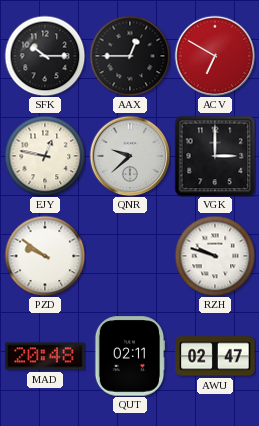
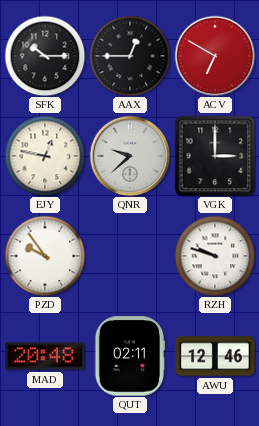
PZD: 9:51 -> 9:54 (45, 256)
AWU: 02:47 -> 12:46 (215, 356)
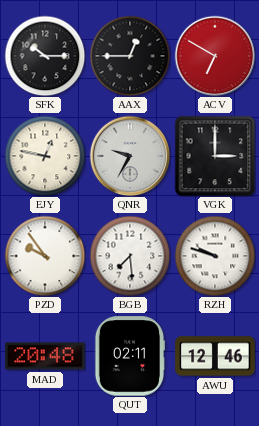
QNR: 9:38 -> 9:35 (130, 156)
BGB: none -> 7:29 (130, 256)
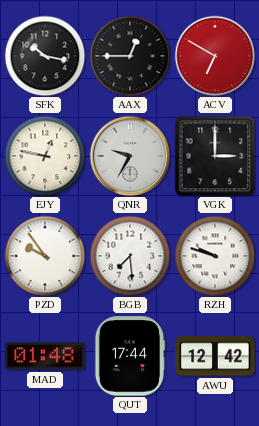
SFK: 10:15 -> 10:17 (45, 56)
MAD: 20:48 -> 01:48 (45, 356)
QUT: 02:11 -> 17:44 (130, 356)
AWU: 12:46 -> 12:42 (215, 356)
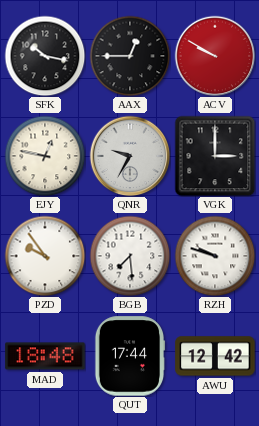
ACV: 6:50 -> 9:50 (215, 56)
MAD: 01:48 -> 18:48 (45, 356)
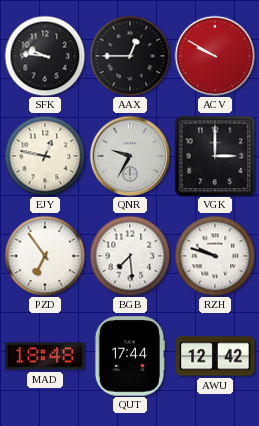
SFK: 10:17 -> 9:46 (45, 56)
PZD: 9:54 -> 6:54 (45, 256)
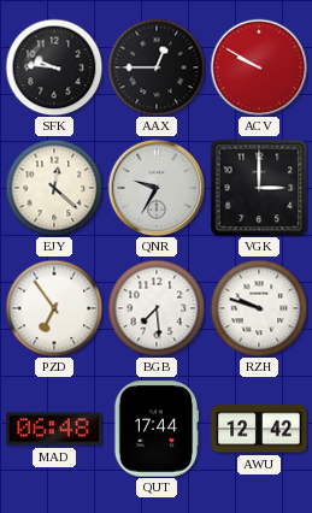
EJY: 12:47 -> 12:22 (54, 188)
MAD: 18:48 -> 06:48 (54, 429)
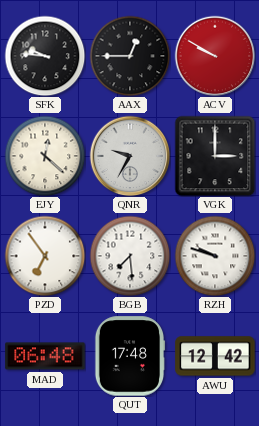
QUT: 17:44 -> 17:48 (130, 356)
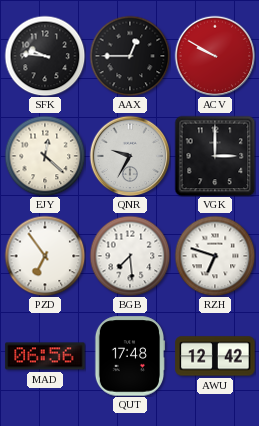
RZH: 9:48 -> 6:48 (215, 256)
MAD: 06:48 -> 06:56 (45, 356)
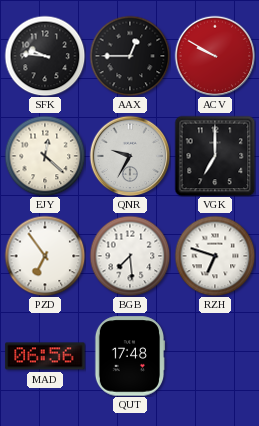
VGK: 3:00 -> 7:00 (215, 156)
AWU: 12:42 -> none (215, 356)
